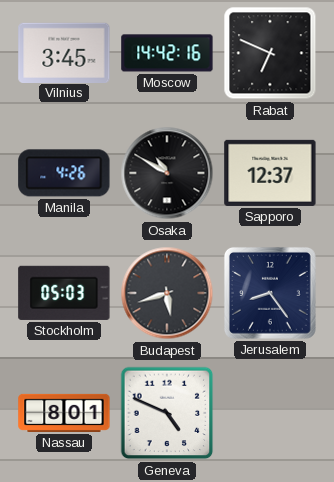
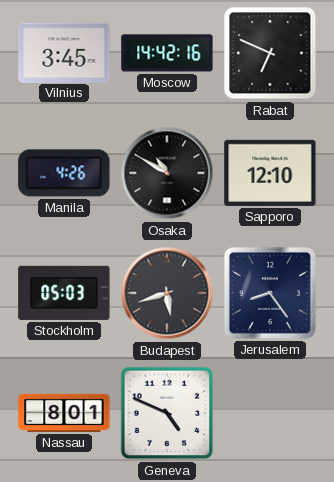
Sapporo: 12:37 -> 12:10 (270, 173)
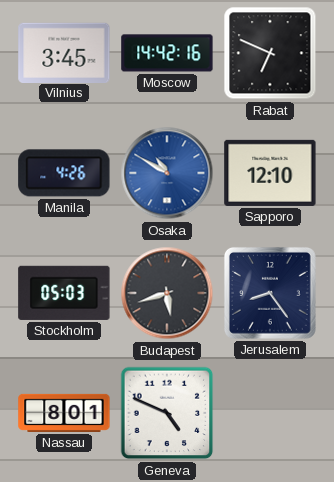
Osaka dial: black -> blue (167, 173)
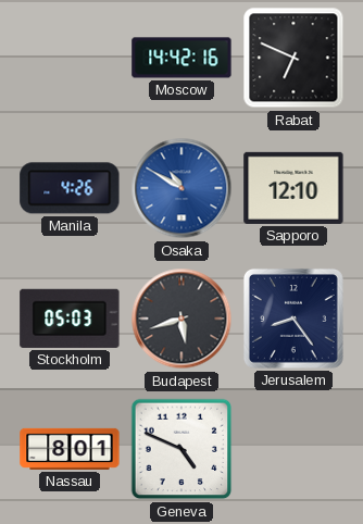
Vilnius: 3:45 -> none (64, 52)
